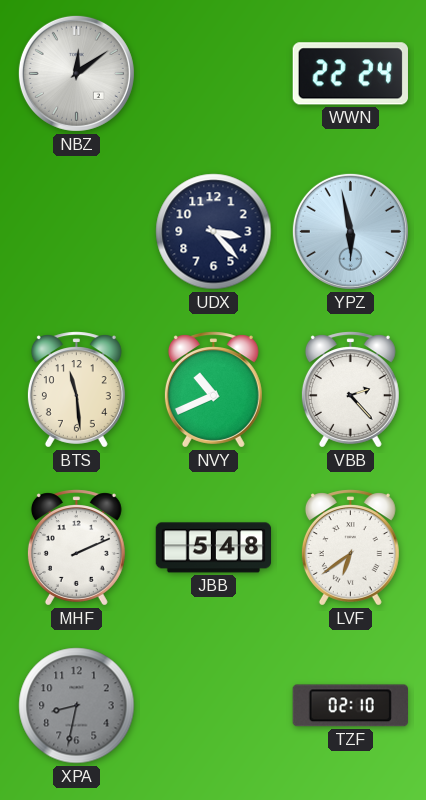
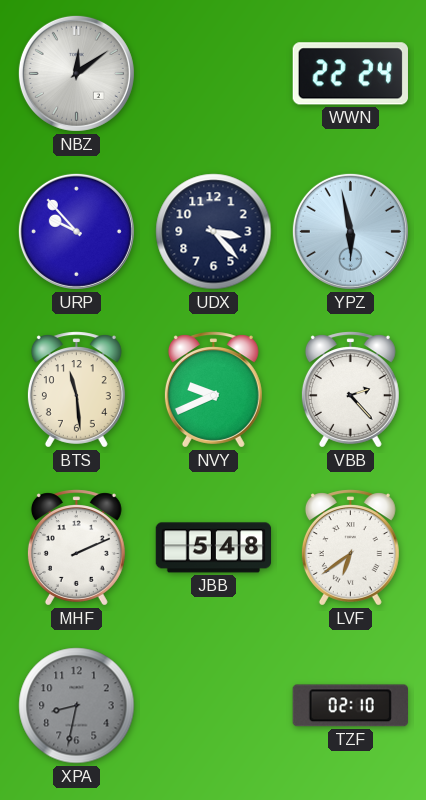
URP: none -> 9:53 (76, 231)
NVY: 10:41 -> 9:41 (213, 390)
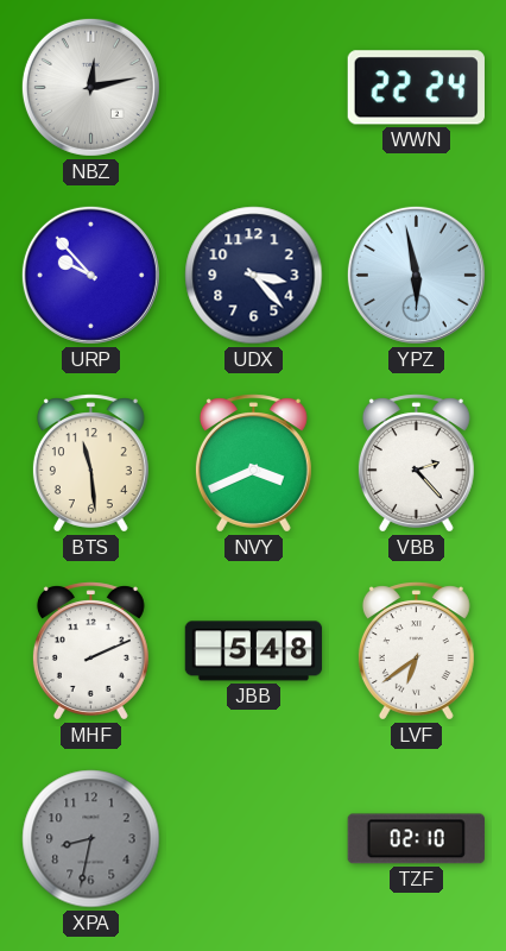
NBZ: 12:09 -> 12:13 (90, 87)
NVY: 9:41 -> 3:41 (253, 464)
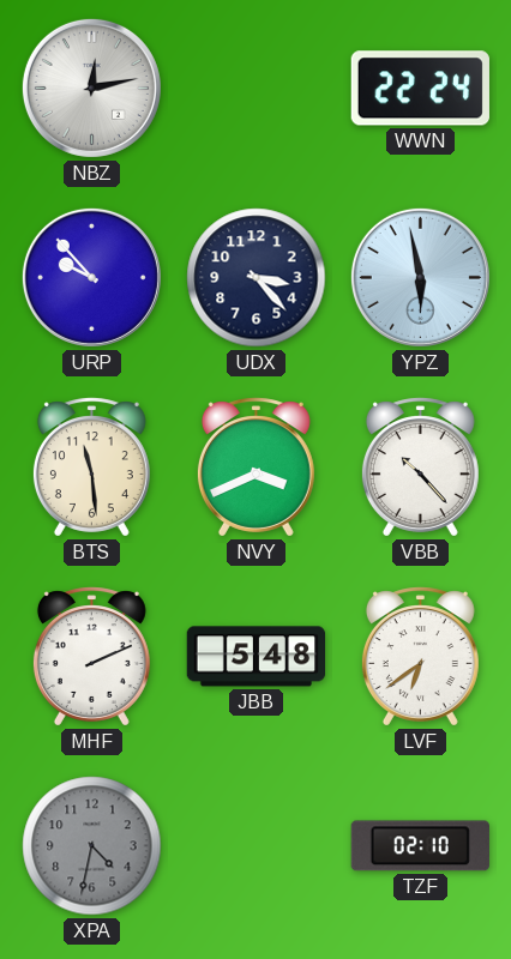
VBB: 2:23 -> 10:23 (420, 468)
XPA: 8:32 -> 4:32 (92, 846)
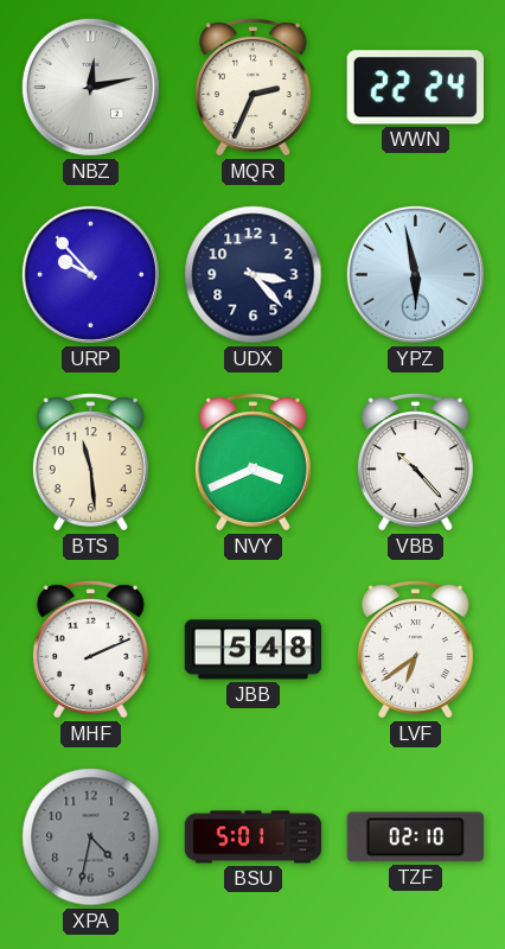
MQR: none -> 2:34 (252, 88)
BSU: none -> 5:01 (254, 837)
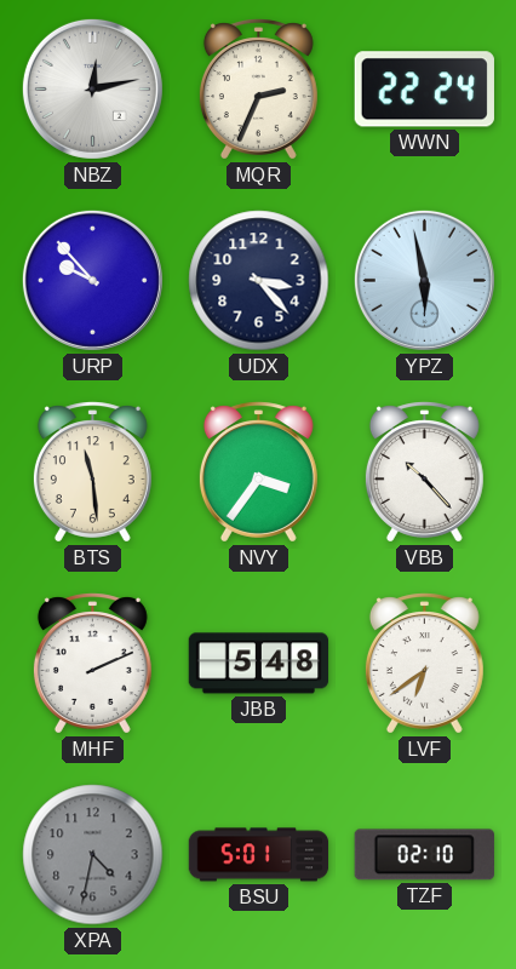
NVY: 3:41 -> 3:36 (258, 472)
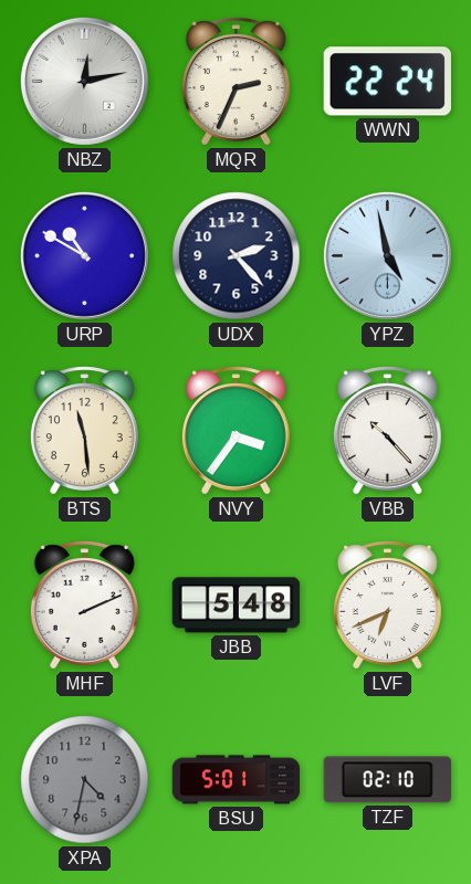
URP: 9:53 -> 10:50 (84, 255)
UDX: 3:23 -> 2:23 (237, 256)
YPZ: 5:58 -> 4:58 (387, 255)
LVF: 6:39 -> 6:41 (387, 606)
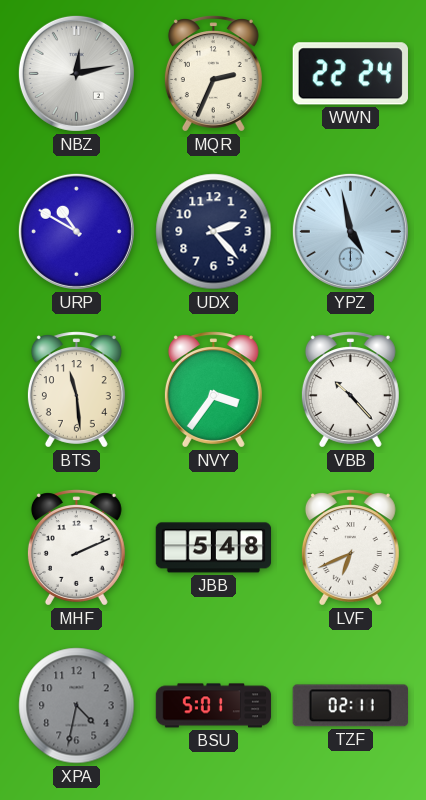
TZF: 02:10 -> 02:11 (350, 706)
